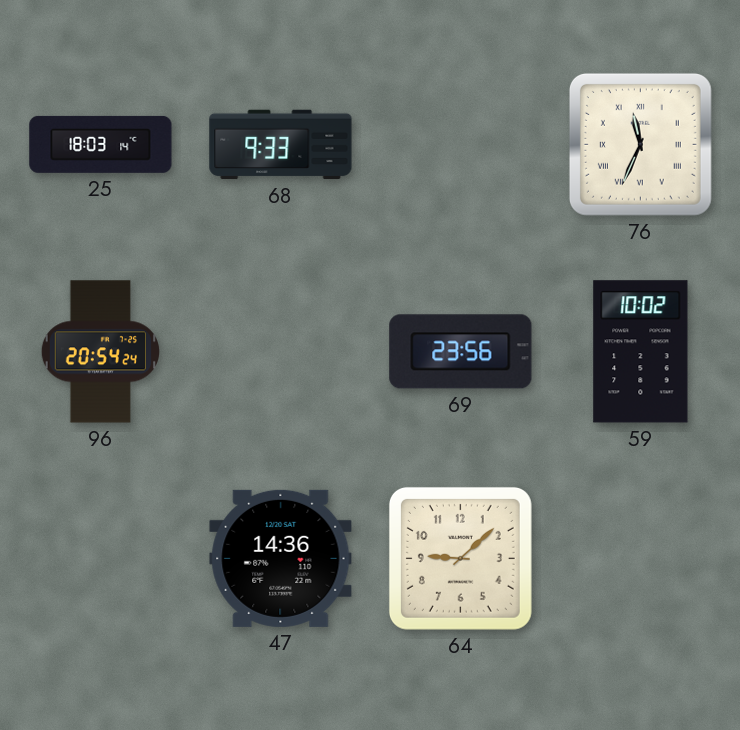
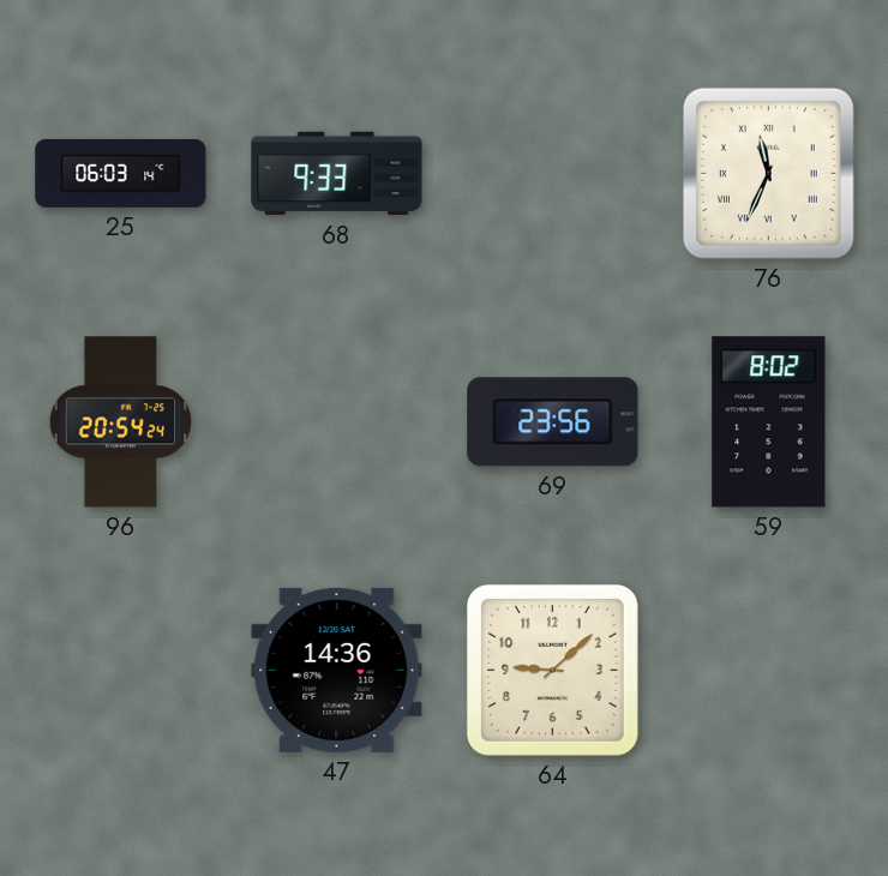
25: 18:03 -> 06:03 (121, 173)
59: 10:02 -> 8:02 (769, 422)
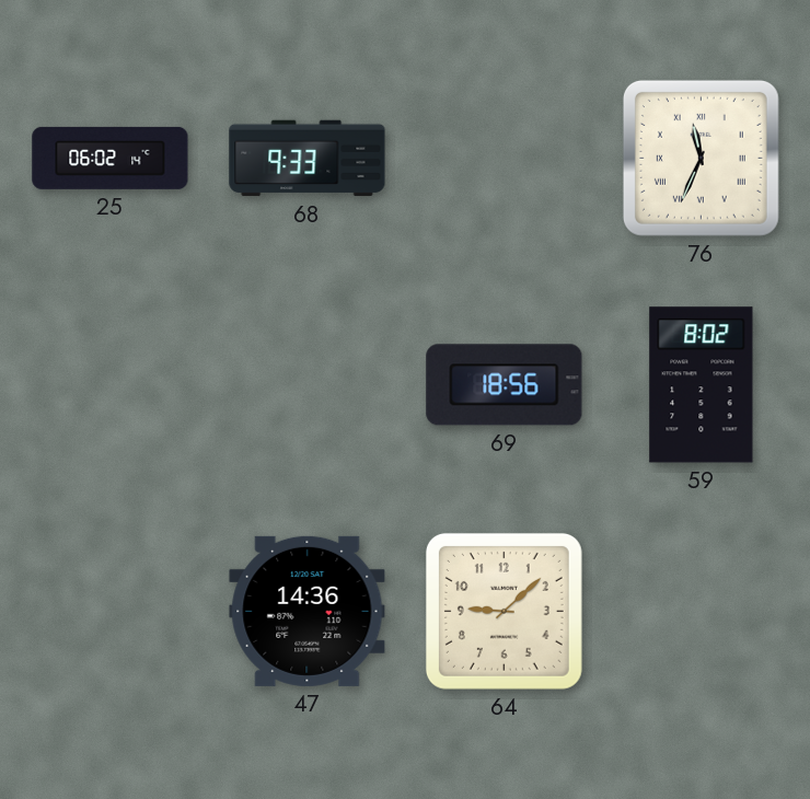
25: 06:03 -> 06:02 (111, 158)
96: 20:54 -> none (120, 422)
69: 23:56 -> 18:56 (505, 385)
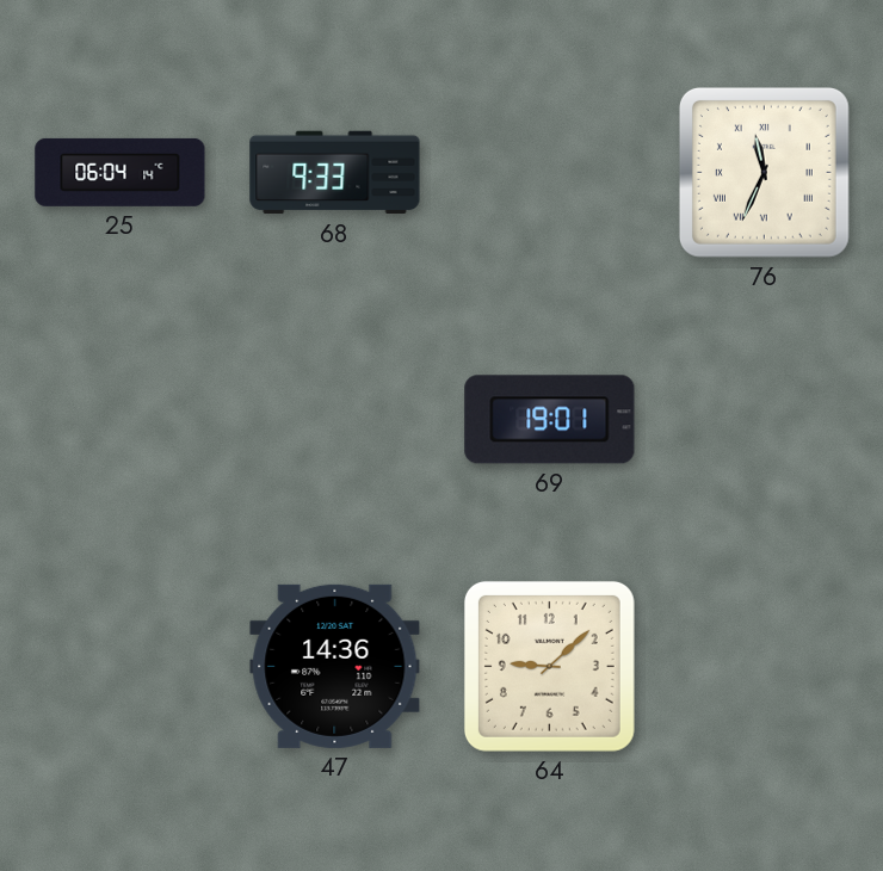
25: 06:02 -> 06:04 (121, 172)
69: 18:56 -> 19:01 (550, 420)
59: 8:02 -> none (702, 385)
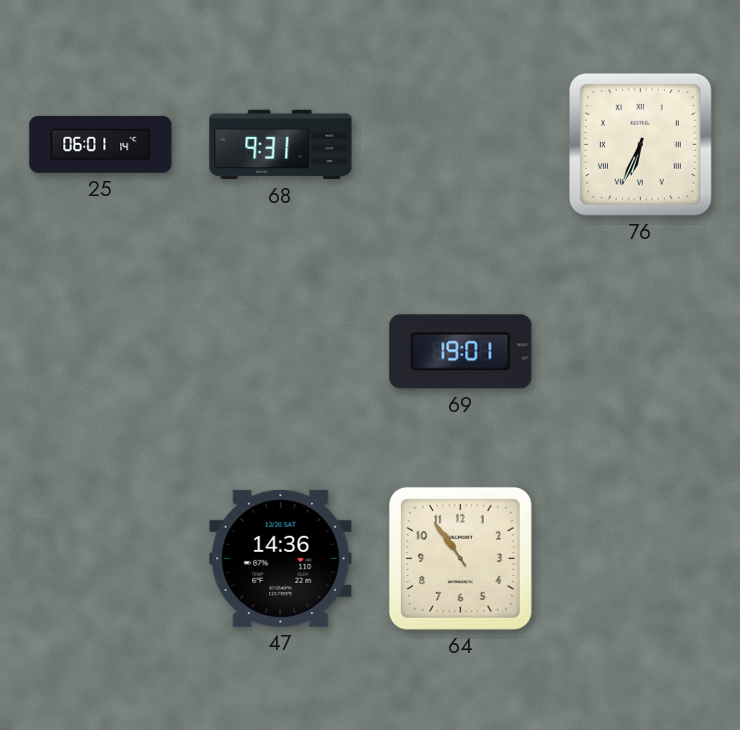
25: 06:04 -> 06:01 (101, 144)
68: 9:33 -> 9:31 (281, 145)
76: 11:34 -> 6:34 (640, 144)
64: 9:08 -> 10:54 (460, 558)
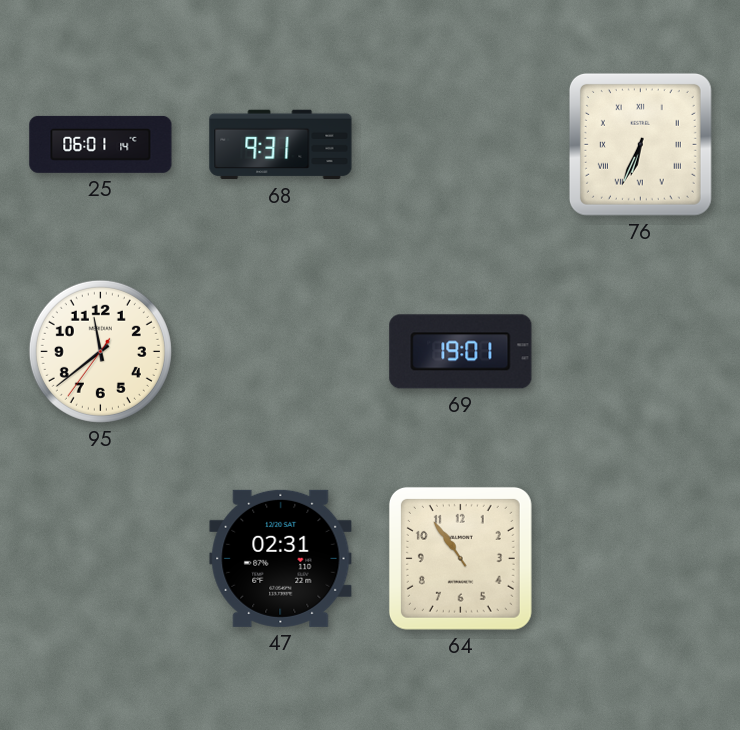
95: none -> 11:38 (100, 351)
47: 14:36 -> 02:31 (281, 558)
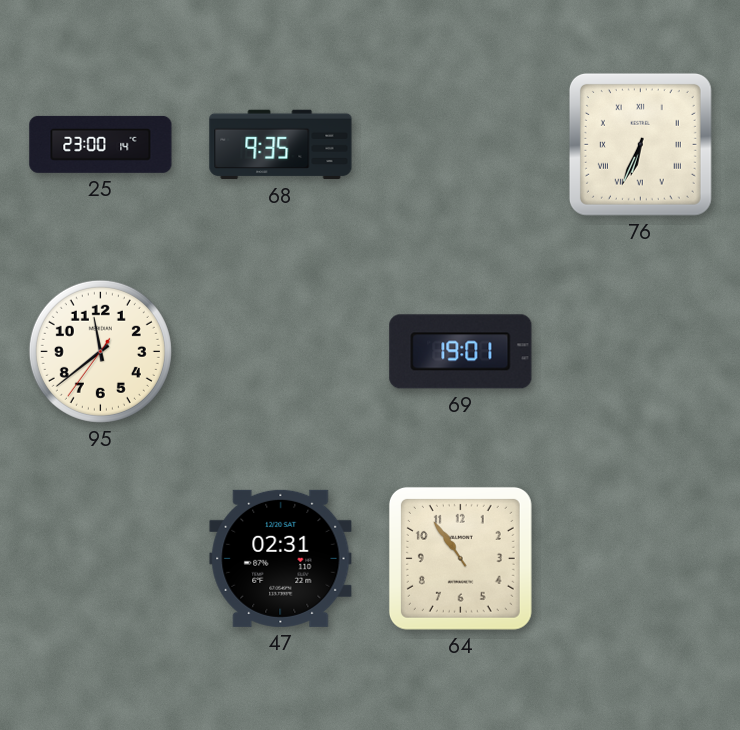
25: 06:01 -> 23:00 (101, 144)
68: 9:31 -> 9:35 (281, 145)
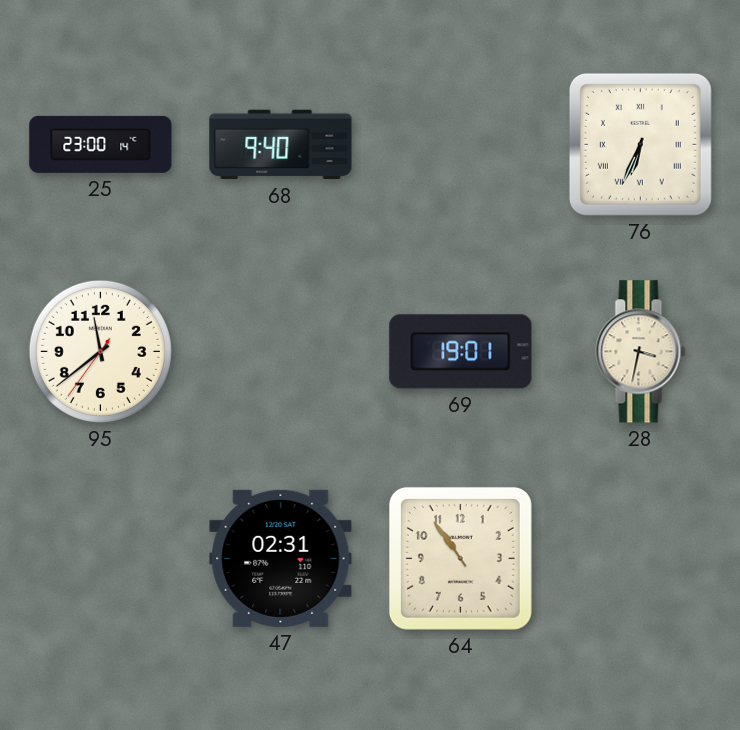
68: 9:35 -> 9:40 (281, 145)
28: none -> 3:32 (641, 352)
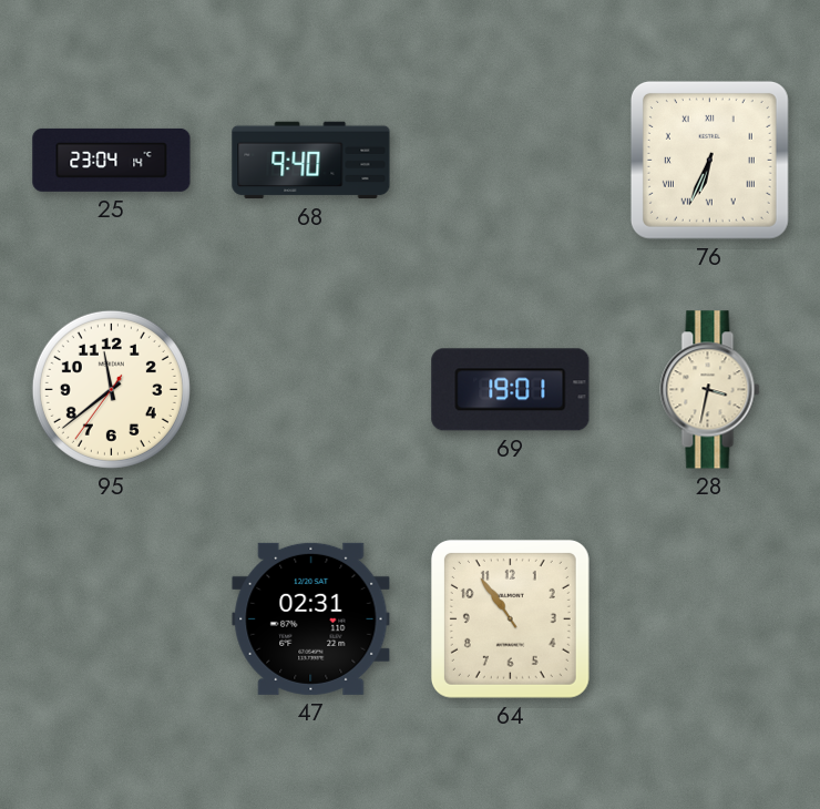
25: 23:00 -> 23:04 (112, 160)
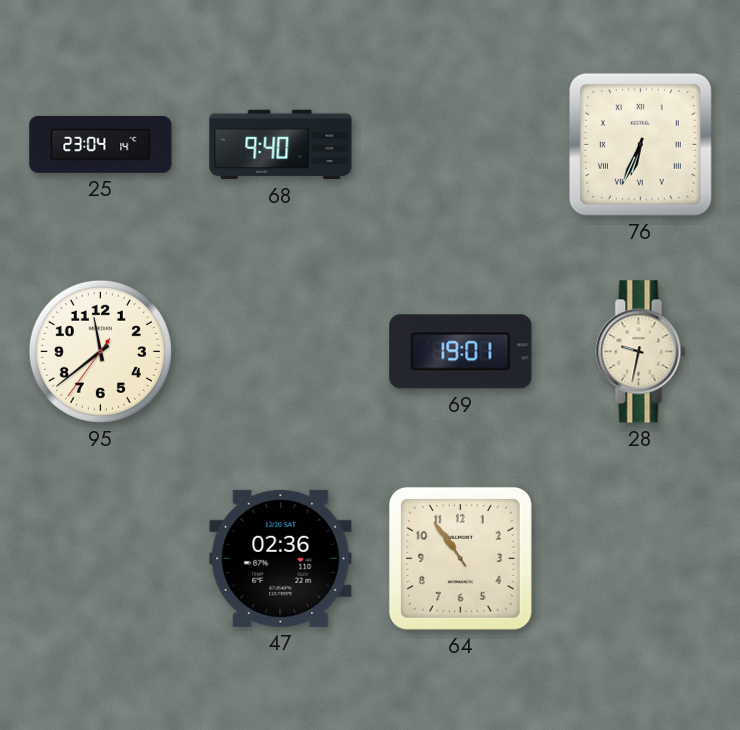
28: 3:32 -> 9:32 (641, 352)
47: 02:31 -> 02:36 (281, 558)
